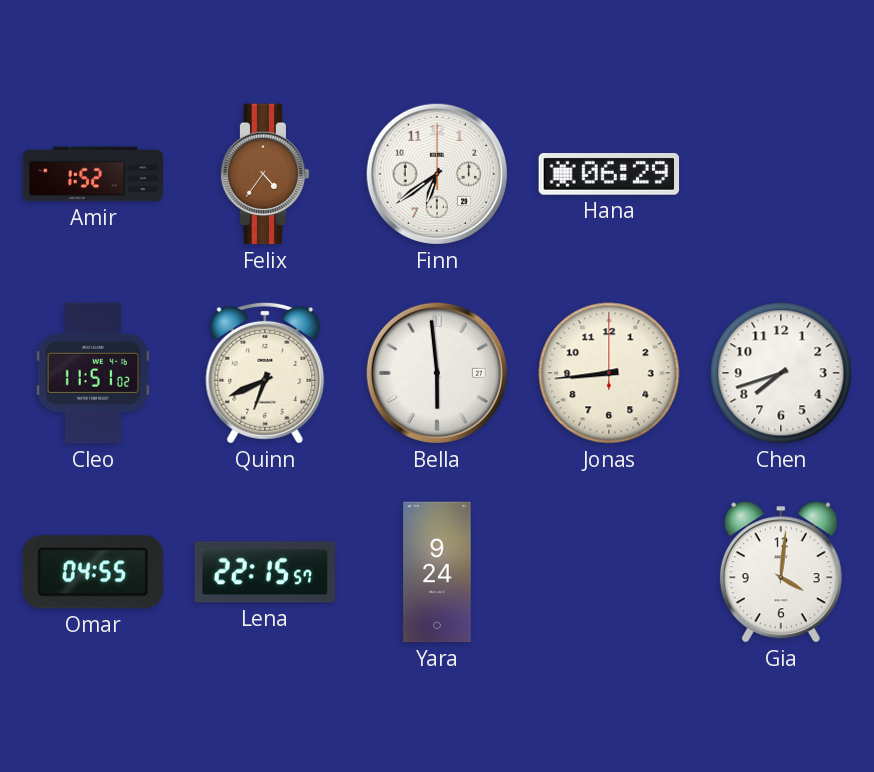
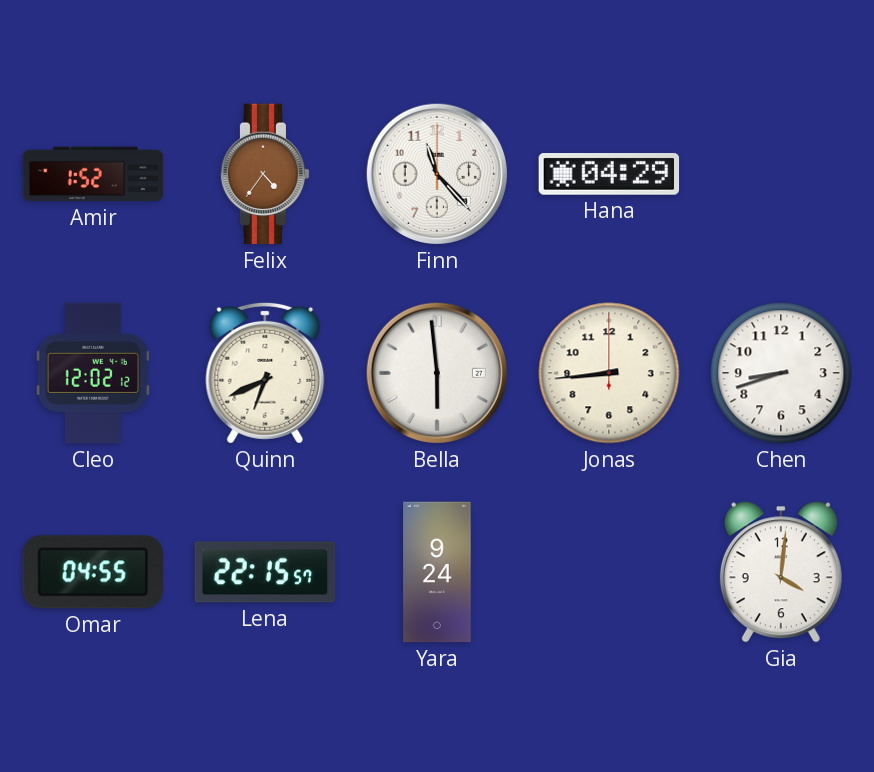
Finn: 6:39 -> 11:23 (437, 174)
Hana: 06:29 -> 04:29 (609, 175)
Cleo: 11:51 -> 12:02 (93, 373)
Chen: 7:42 -> 8:42 (781, 373)
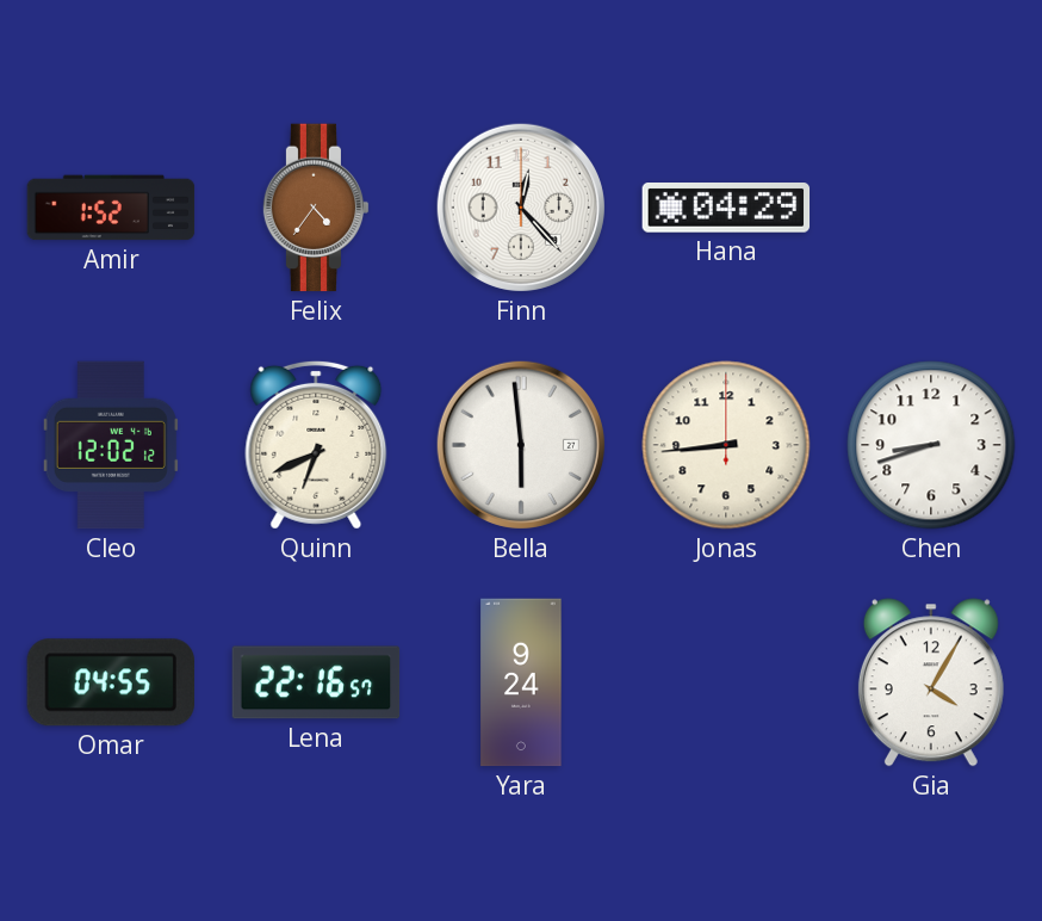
Finn: 11:23 -> 12:23 (521, 208)
Lena: 22:15 -> 22:16 (316, 682)
Gia: 4:01 -> 4:05 (931, 682)
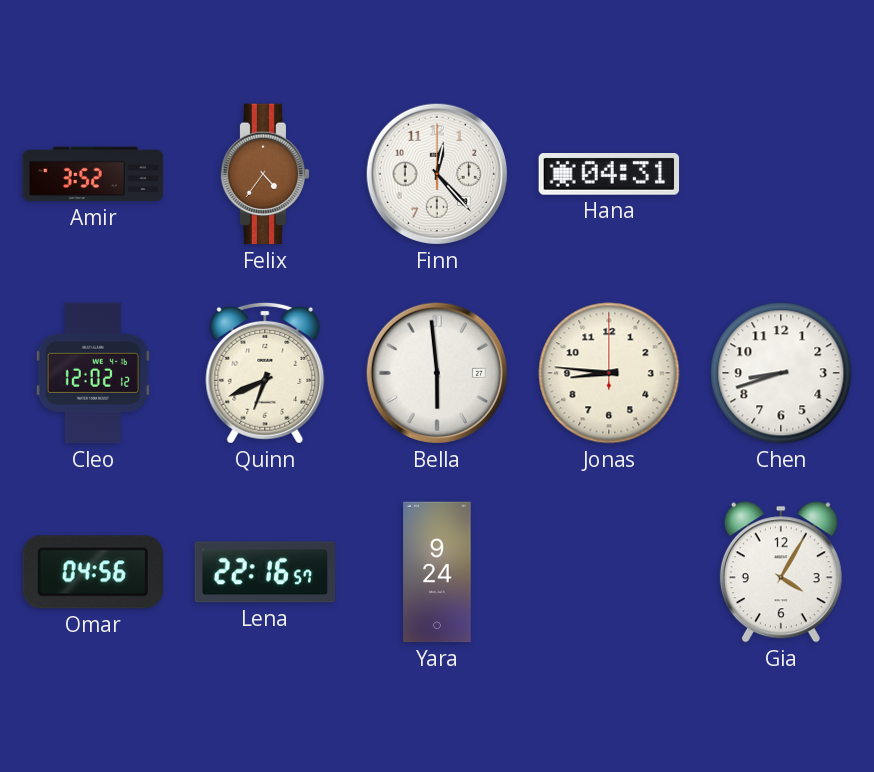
Amir: 1:52 -> 3:52 (93, 174)
Hana: 04:29 -> 04:31 (609, 175)
Jonas: 8:44 -> 8:46 (609, 373)
Omar: 04:55 -> 04:56 (92, 572)
